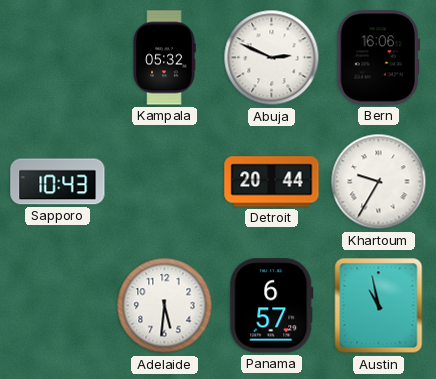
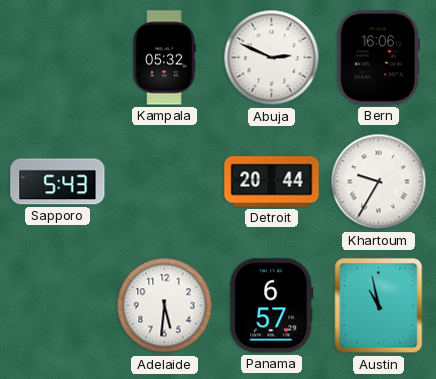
Sapporo: 10:43 -> 5:43 (58, 182)
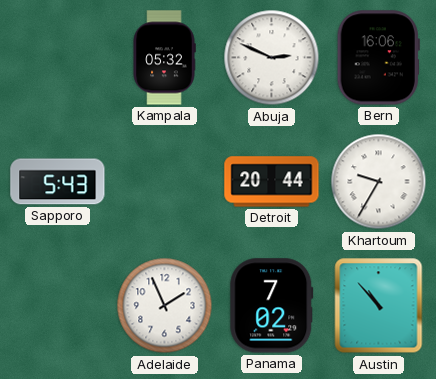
Adelaide: 5:31 -> 1:56 (165, 306)
Panama: 6:57 -> 7:02 (272, 306)
Austin: 10:58 -> 10:53 (379, 306)
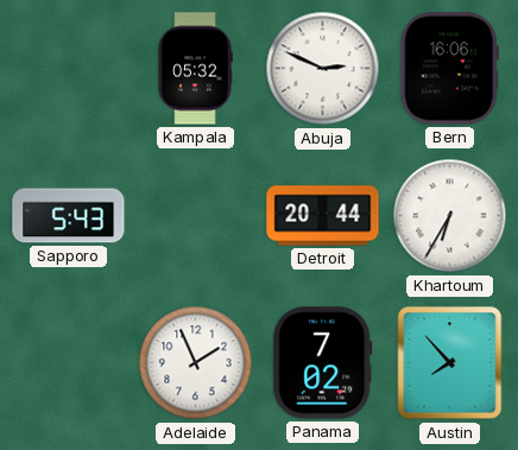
Khartoum: 9:35 -> 6:35 (450, 216)
Austin: 10:53 -> 7:53 (450, 363)
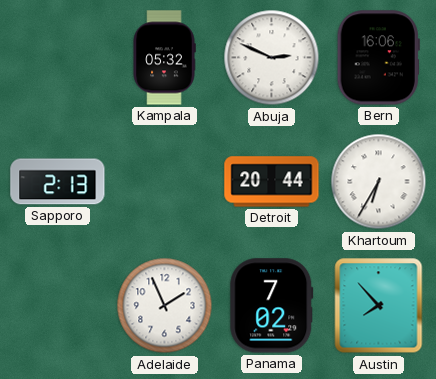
Sapporo: 5:43 -> 2:13 (58, 182)
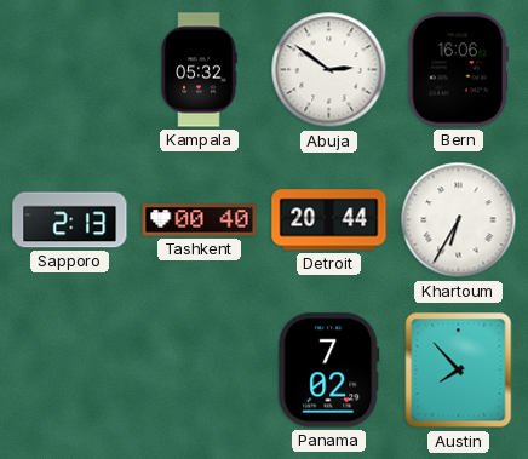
Abuja: 2:49 -> 2:51 (329, 70)
Tashkent: none -> 00:40 (200, 220)
Adelaide: 1:56 -> none (165, 306)
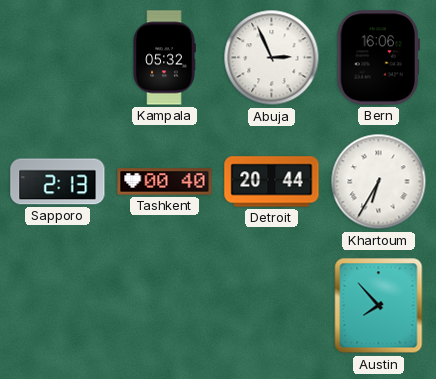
Abuja: 2:51 -> 2:56 (272, 58)
Panama: 7:02 -> none (329, 371)
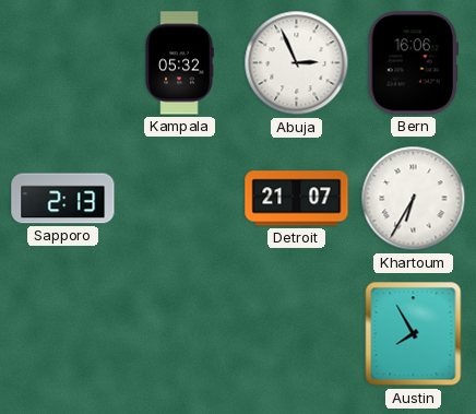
Tashkent: 00:40 -> none (165, 182)
Detroit: 20:44 -> 21:07 (297, 199)
Austin: 7:53 -> 7:55 (414, 334)
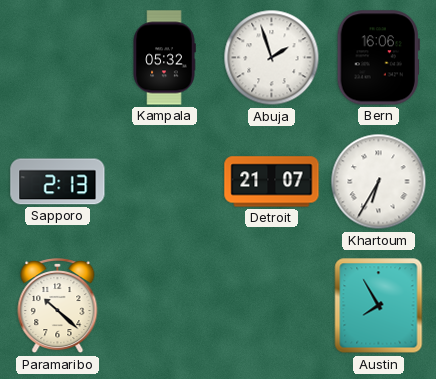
Abuja: 2:56 -> 1:57 (272, 58)
Paramaribo: none -> 10:22 (58, 307)
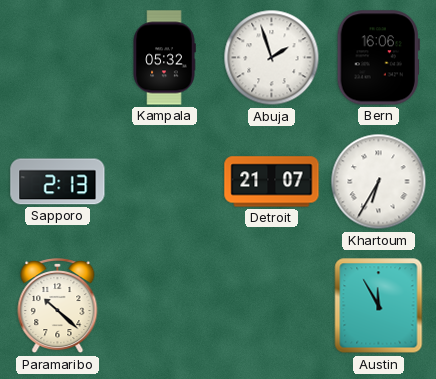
Austin: 7:55 -> 11:55 (379, 306)
